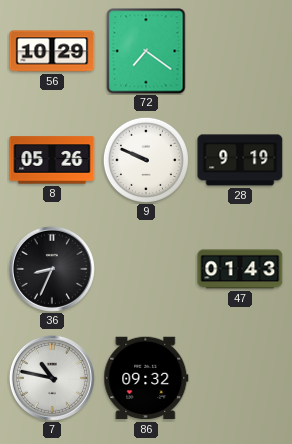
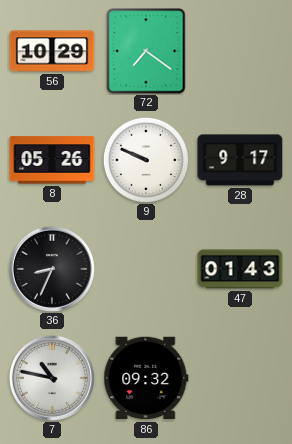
28: 9:19 -> 9:17 (240, 160)
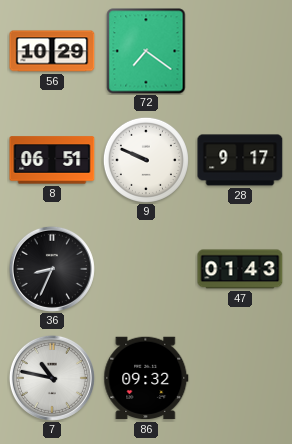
8: 05:26 -> 06:51 (52, 160)
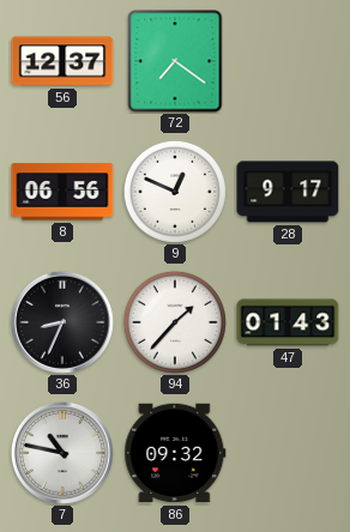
56: 10:29 -> 12:37 (62, 61)
8: 06:51 -> 06:56 (62, 192)
9: 9:49 -> 12:49 (175, 192)
94: none -> 1:37 (175, 322)
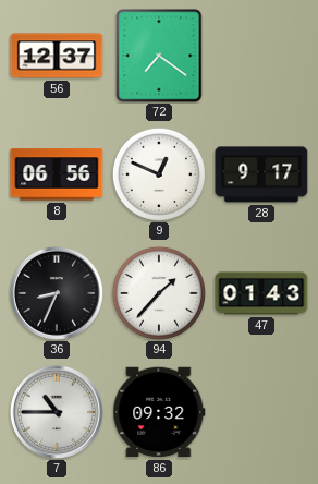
7: 10:47 -> 10:45 (57, 412)
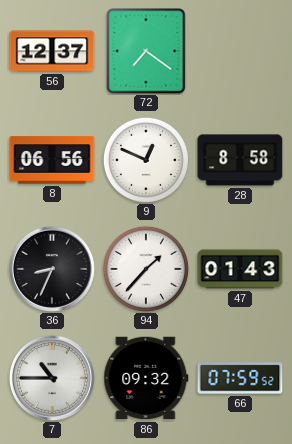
28: 9:17 -> 8:58 (240, 160)
66: none -> 07:59 (240, 378)
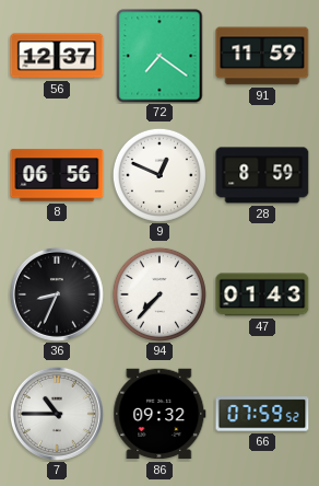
91: none -> 11:59 (262, 56)
28: 8:58 -> 8:59 (262, 175)
94: 1:37 -> 7:37 (159, 294)
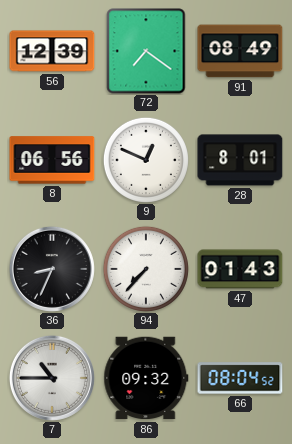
56: 12:37 -> 12:39 (52, 51)
91: 11:59 -> 08:49 (240, 51)
28: 8:59 -> 8:01 (240, 160)
66: 07:59 -> 08:04 (240, 378)
